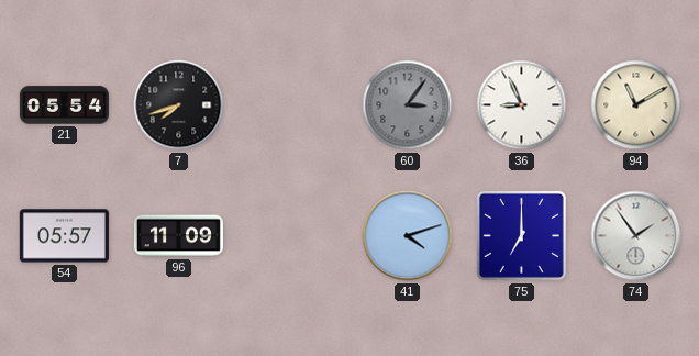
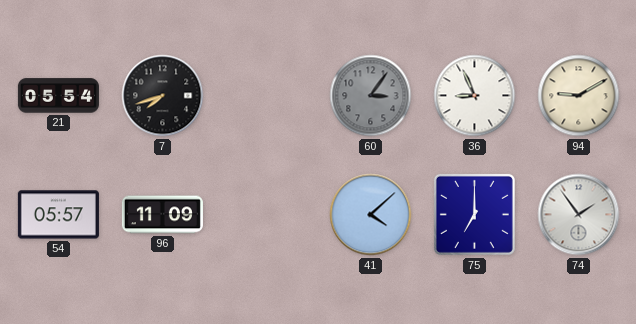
94: 11:10 -> 9:10 (579, 96)
41: 4:12 -> 4:08 (371, 215)
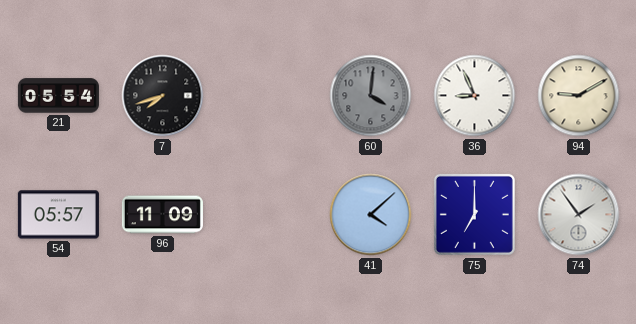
60: 3:06 -> 4:01 (371, 96)
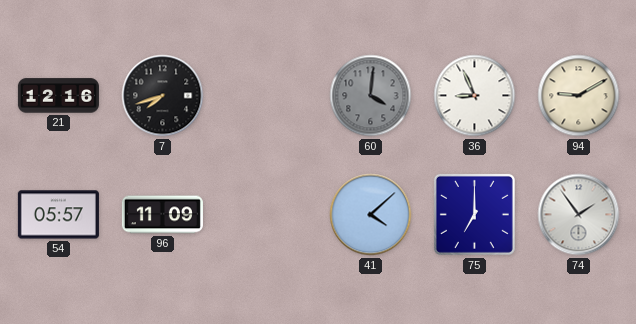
21: 05:54 -> 12:16 (58, 96)
